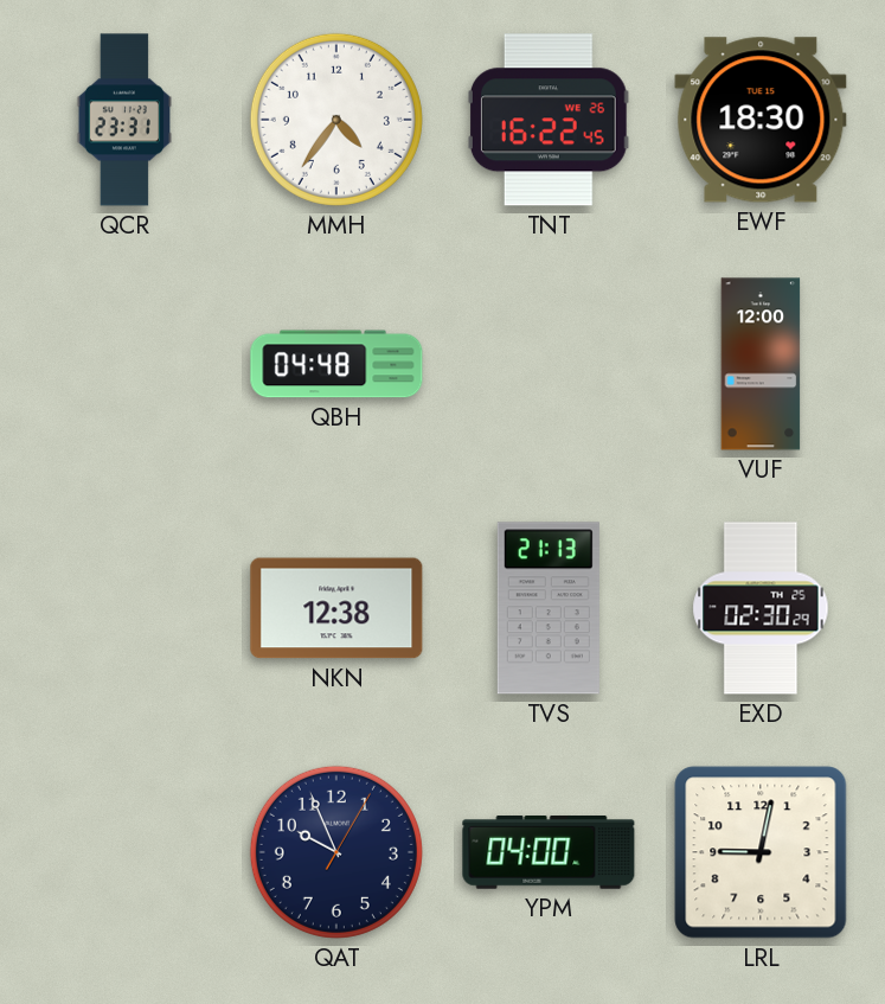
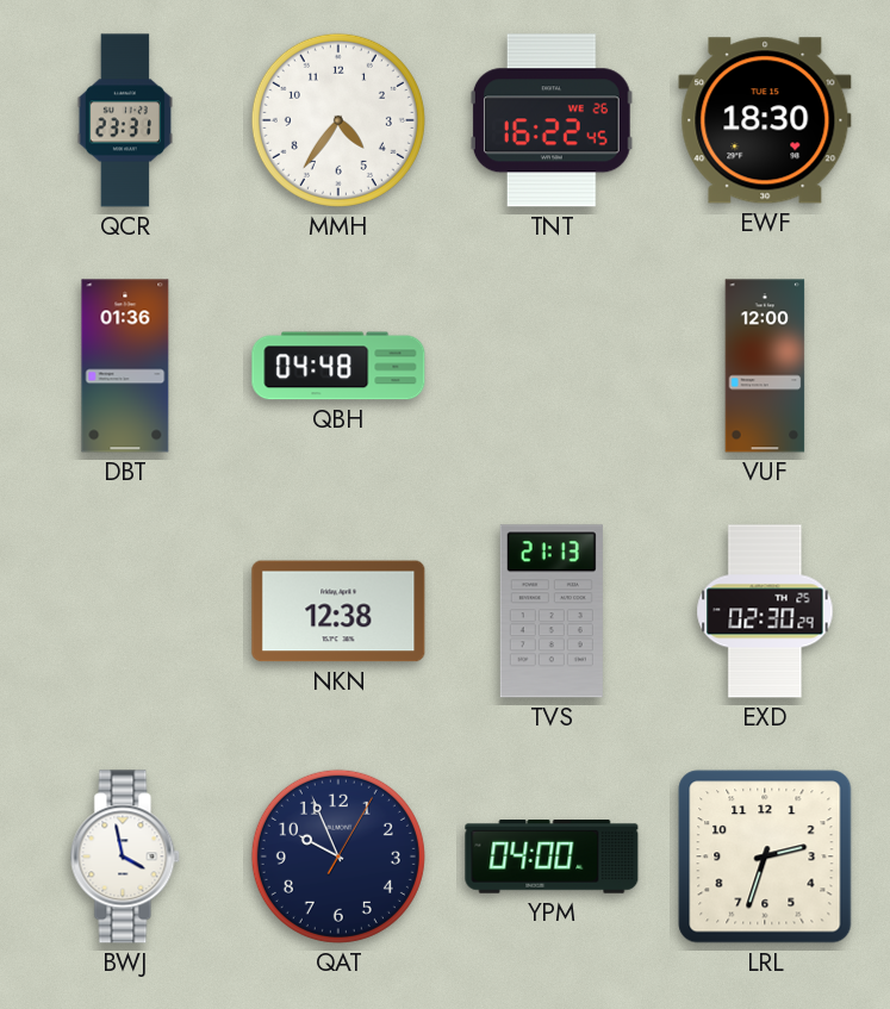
DBT: none -> 01:36 (125, 366)
BWJ: none -> 3:58 (125, 857)
LRL: 9:02 -> 2:33 (765, 857)
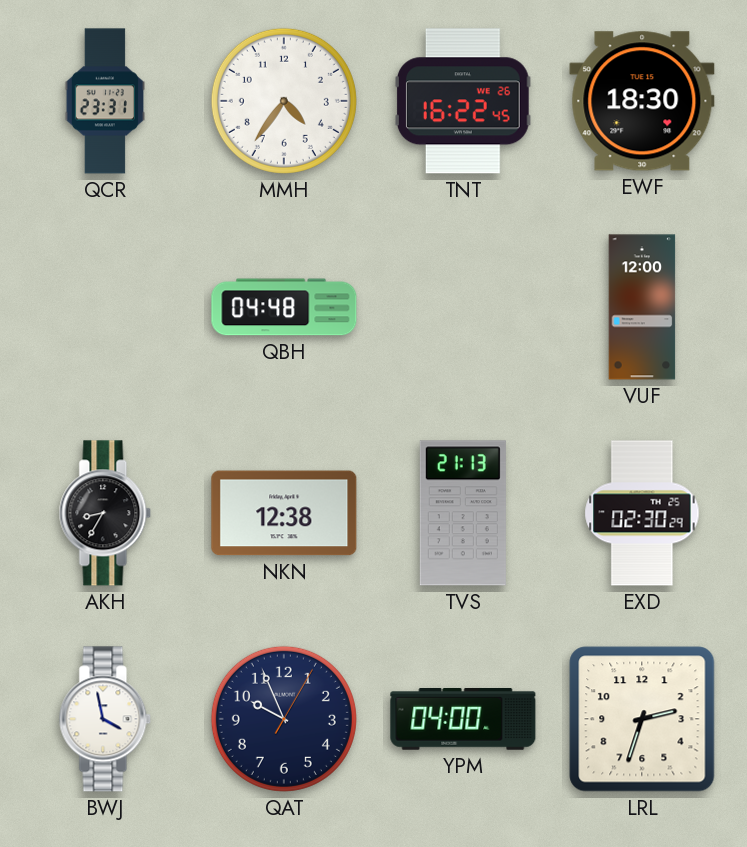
DBT: 01:36 -> none (125, 366)
AKH: none -> 8:35 (105, 513)
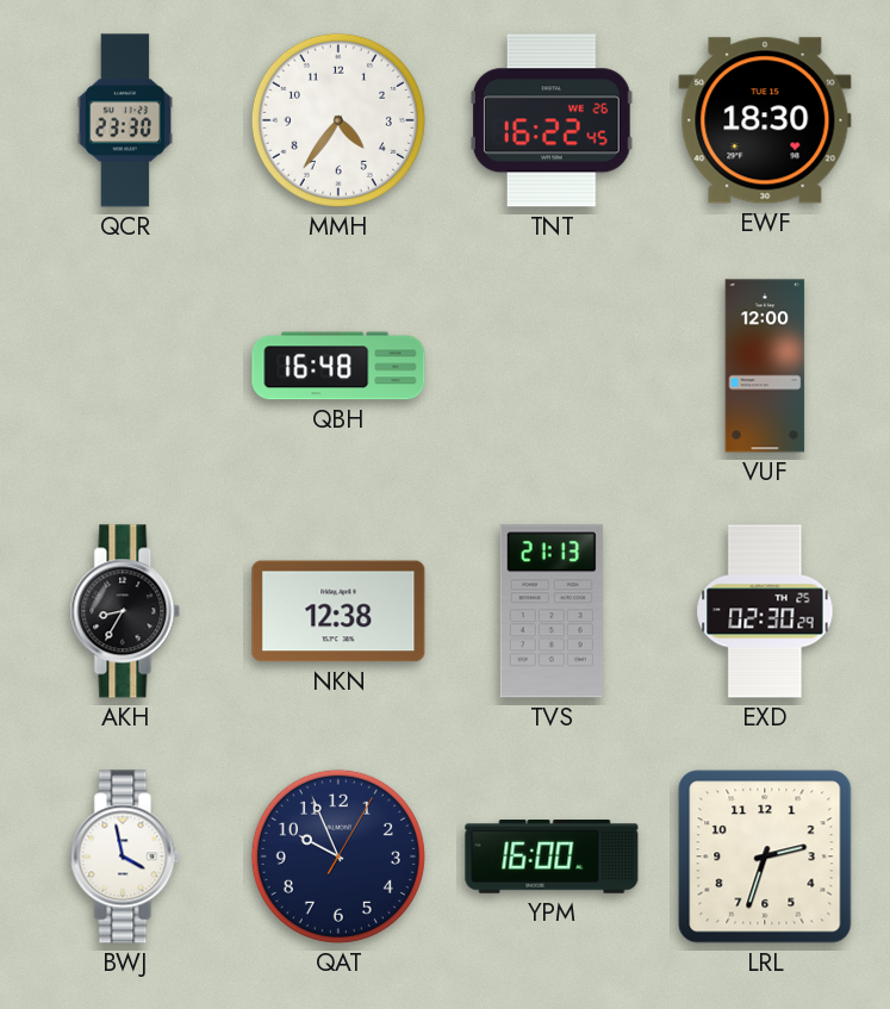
QCR: 23:31 -> 23:30 (124, 120)
QBH: 04:48 -> 16:48 (338, 366)
YPM: 04:00 -> 16:00 (552, 857)
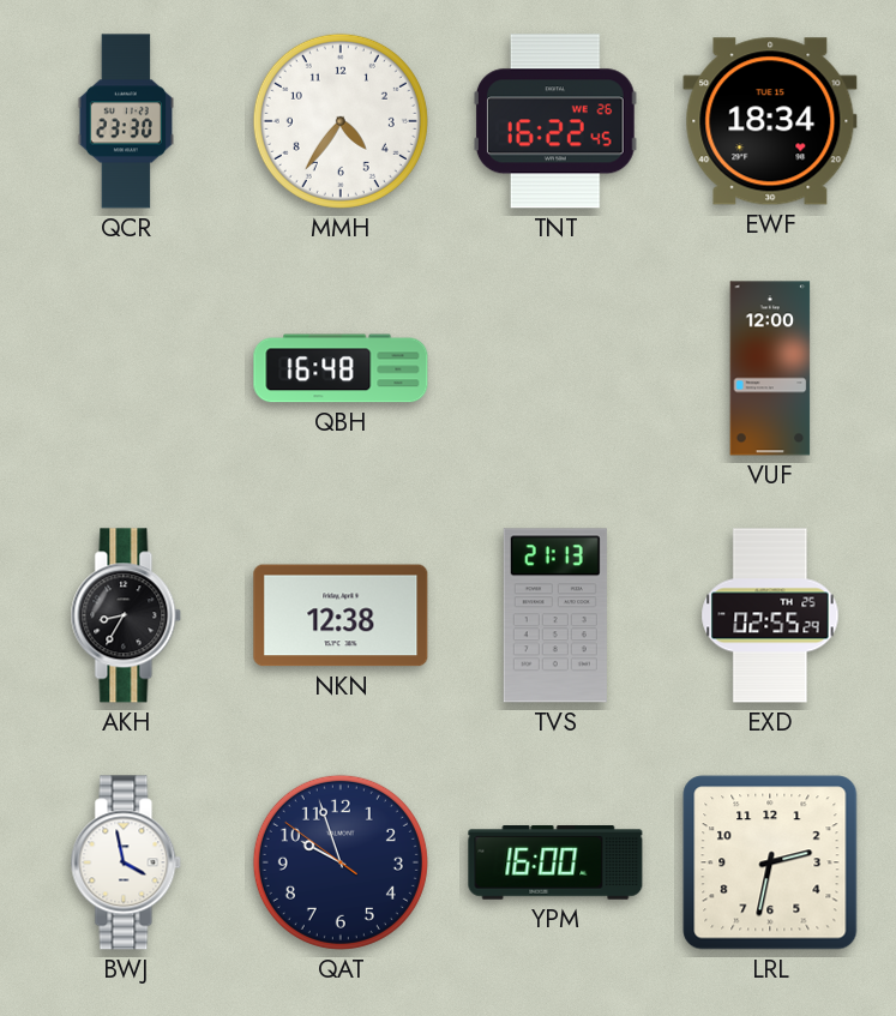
EWF: 18:30 -> 18:34 (770, 121)
EXD: 02:30 -> 02:55 (770, 615)
QAT: 9:56:05 -> 9:56:51 (341, 862)
LRL: 2:33 -> 2:32 (770, 862)
